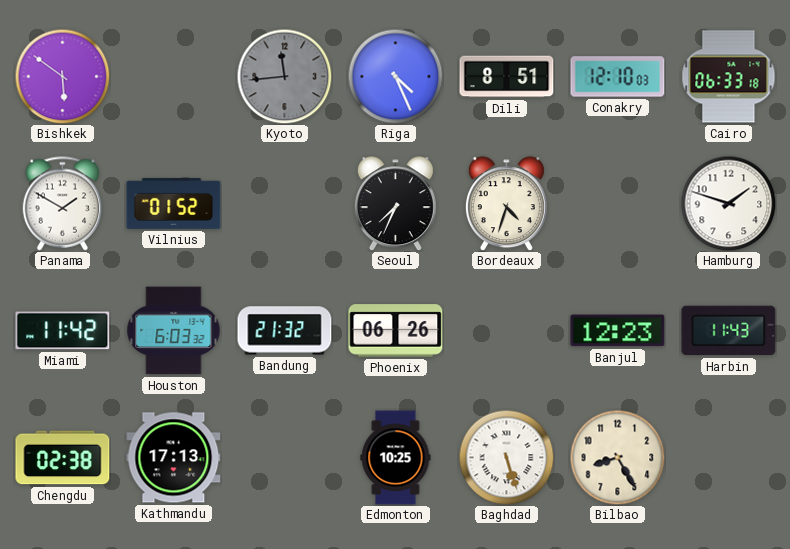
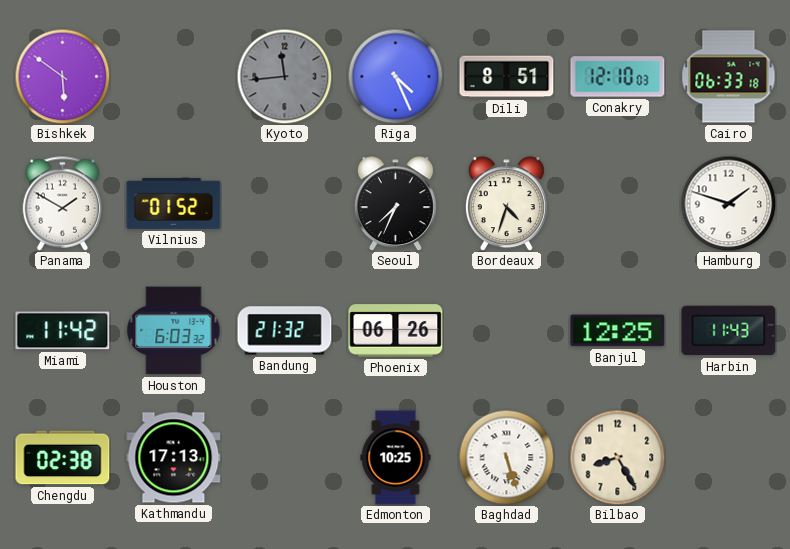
Banjul: 12:23 -> 12:25 (618, 331)
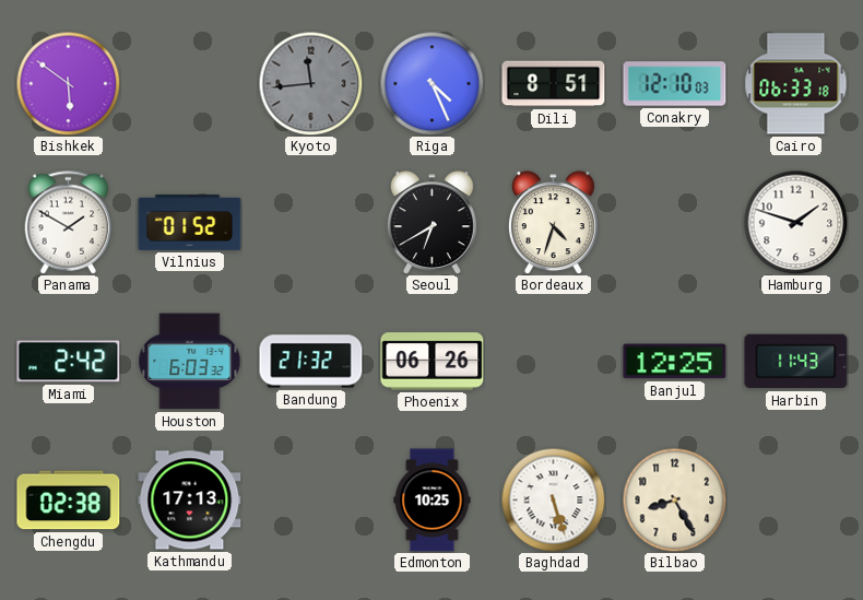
Seoul: 7:34 -> 6:40 (431, 223)
Miami: 11:42 -> 2:42 (69, 362)
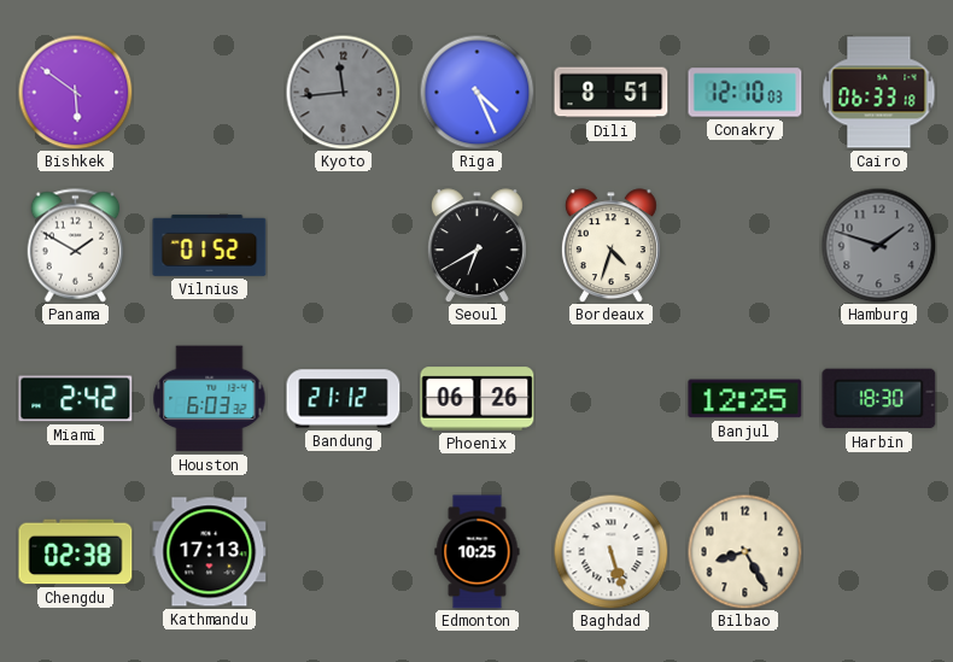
Hamburg dial: white -> grey (878, 245)
Bandung: 21:32 -> 21:12 (344, 399)
Harbin: 11:43 -> 18:30 (879, 399)
